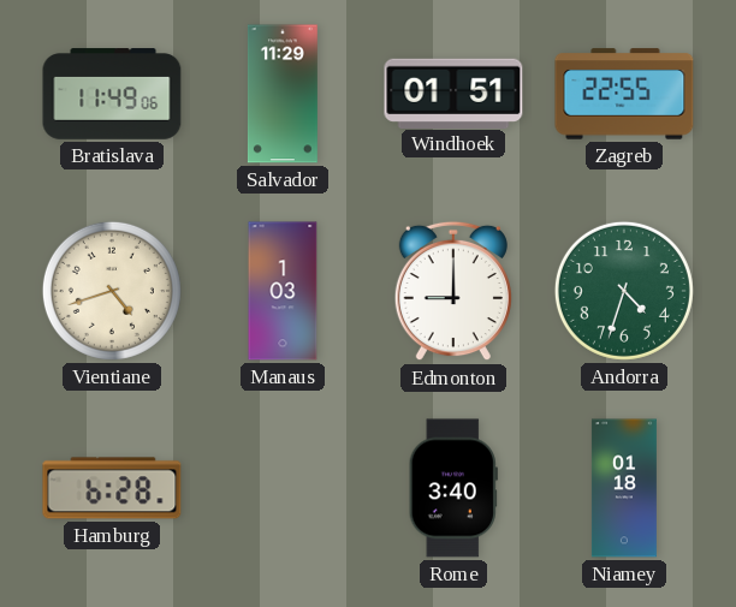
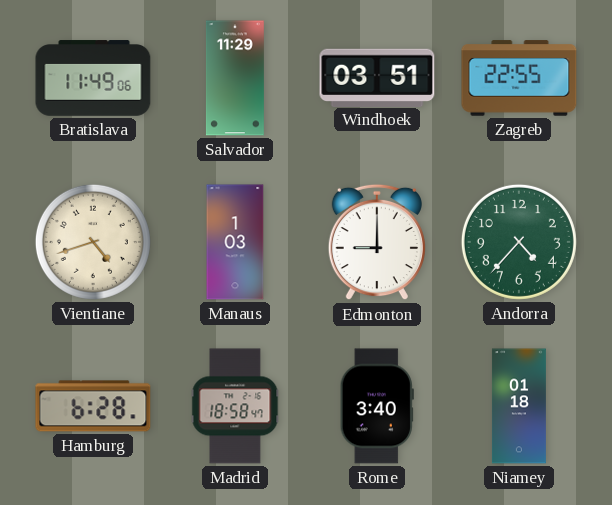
Windhoek: 01:51 -> 03:51 (377, 77)
Andorra: 4:33 -> 4:37 (519, 242)
Madrid: none -> 18:58 (235, 406)
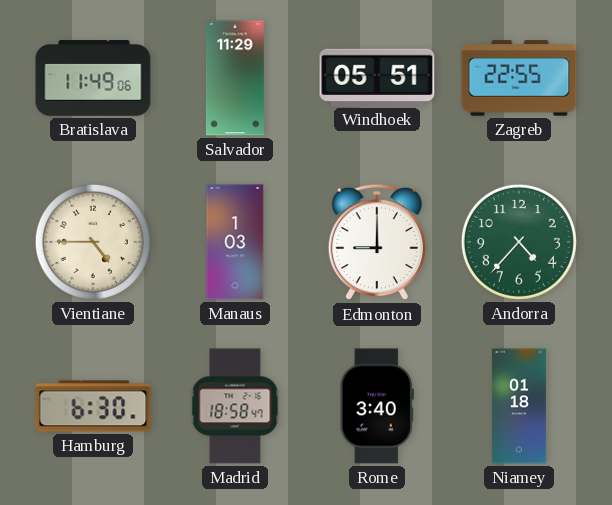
Windhoek: 03:51 -> 05:51 (377, 77)
Vientiane: 4:42 -> 4:45 (93, 242)
Hamburg: 6:28 -> 6:30 (93, 406)
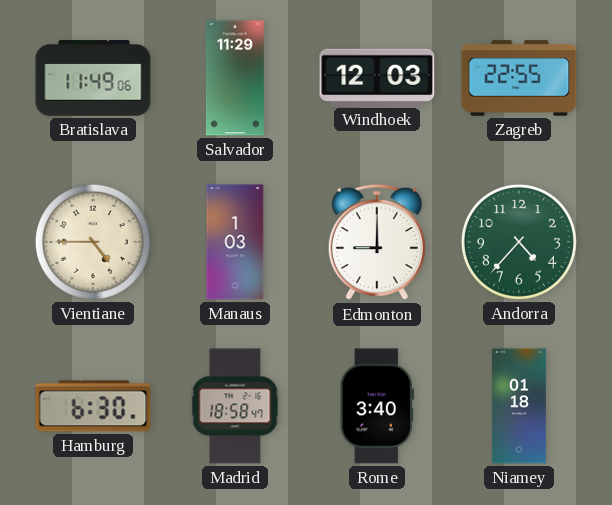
Windhoek: 05:51 -> 12:03 (377, 77)
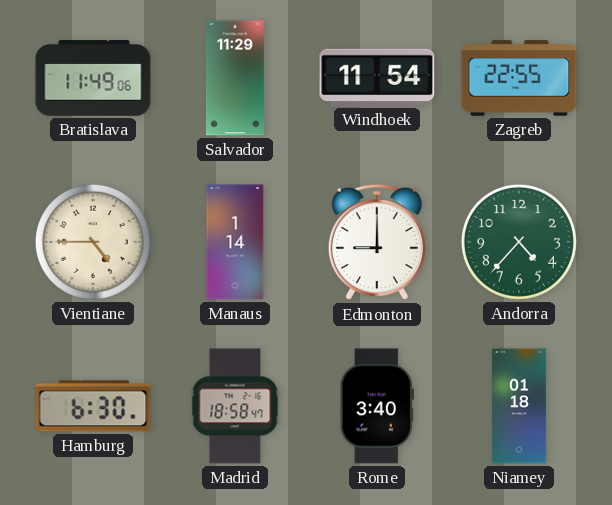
Windhoek: 12:03 -> 11:54 (377, 77)
Manaus: 1:03 -> 1:14 (235, 242)
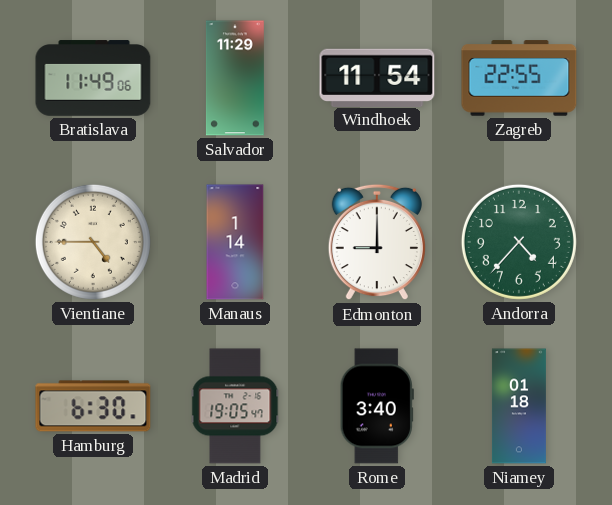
Madrid: 18:58 -> 19:05 (235, 406)
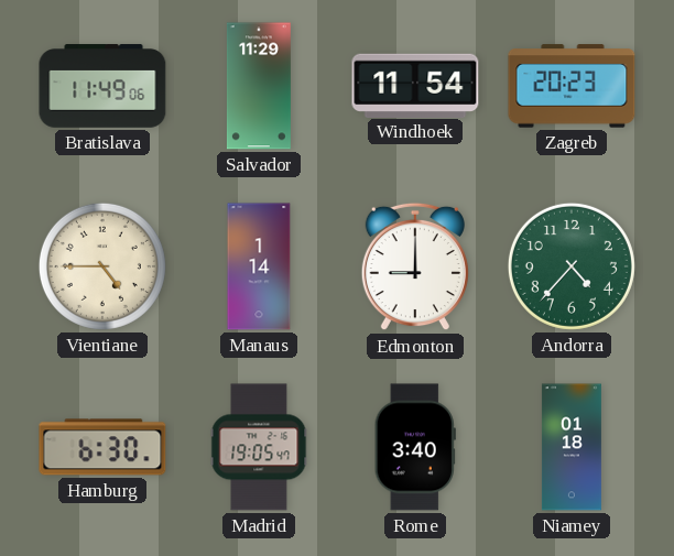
Zagreb: 22:55 -> 20:23 (572, 86)
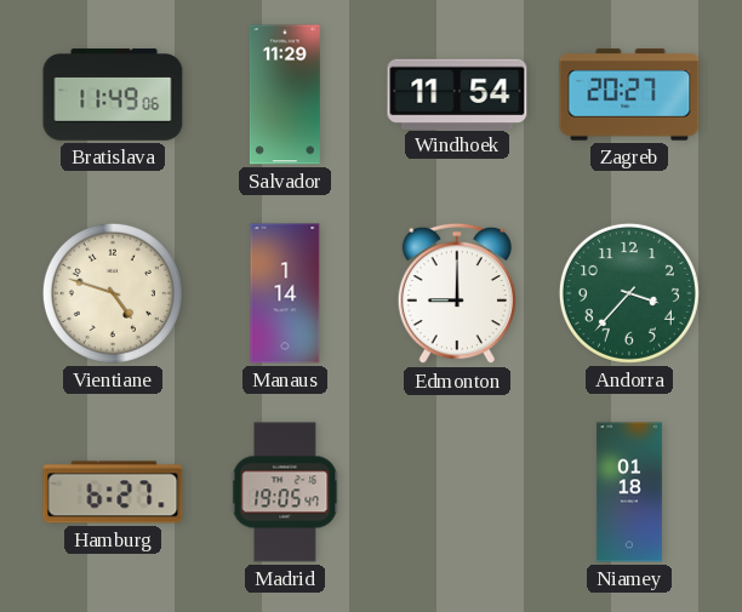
Zagreb: 20:23 -> 20:27 (629, 95)
Vientiane: 4:45 -> 4:48 (113, 293)
Andorra: 4:37 -> 3:37 (629, 293)
Hamburg: 6:30 -> 6:27 (113, 492)
Rome: 3:40 -> none (415, 447)
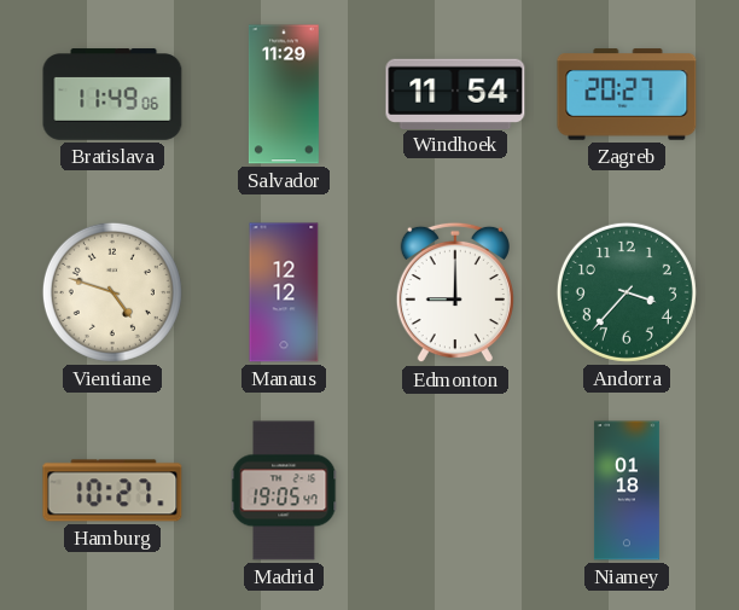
Manaus: 1:14 -> 12:12 (284, 292)
Hamburg: 6:27 -> 10:27 (112, 490)
